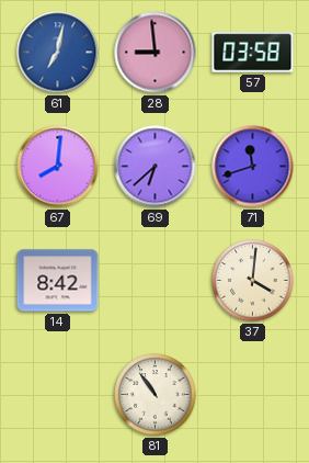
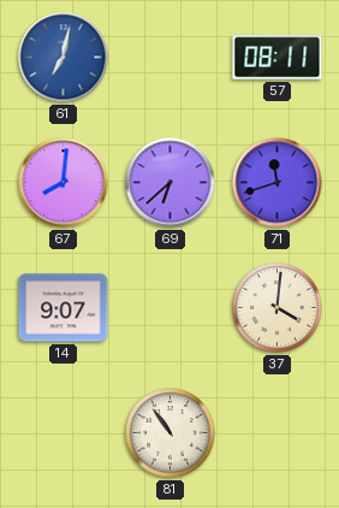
28: 8:59 -> none (156, 53)
57: 03:58 -> 08:11 (278, 58)
14: 8:42 -> 9:07 (64, 308)
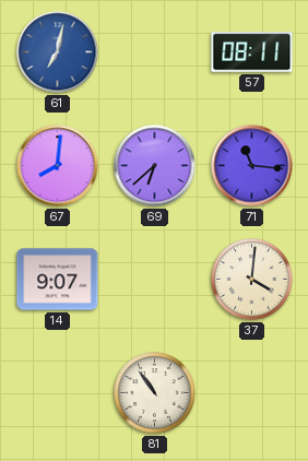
71: 11:42 -> 11:16 (252, 166)
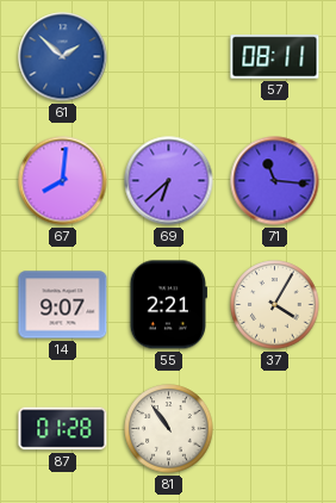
61: 7:02 -> 1:52 (63, 57)
55: none -> 2:21 (168, 305)
37: 4:01 -> 4:05 (275, 305)
87: none -> 01:28 (63, 429)
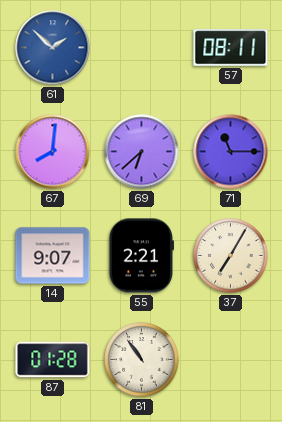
71: 11:16 -> 11:15 (231, 152)
37: 4:05 -> 7:05 (231, 256)
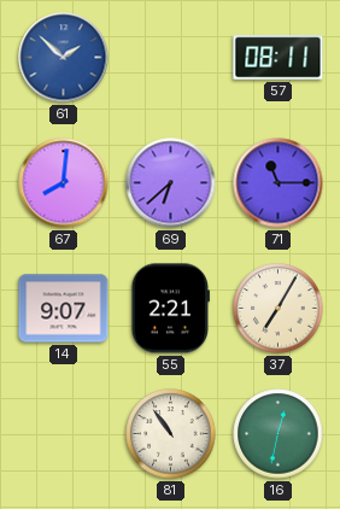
87: 01:28 -> none (53, 360)
16: none -> 12:32 (279, 434)
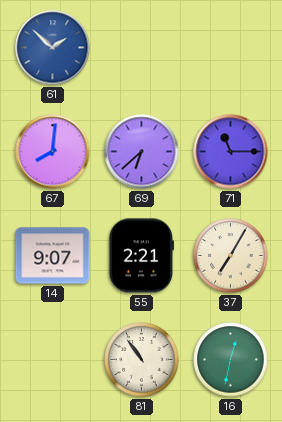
57: 08:11 -> none (279, 58)
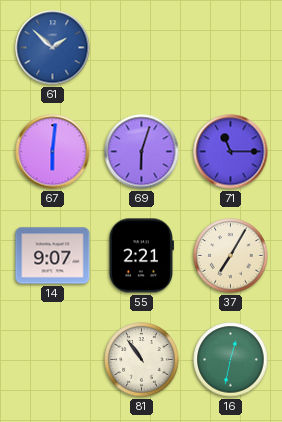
67: 8:01 -> 6:01 (53, 152)
69: 6:38 -> 6:03 (142, 152)
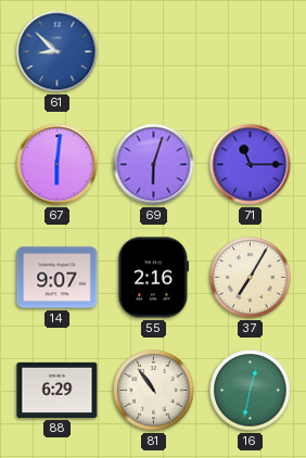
61: 1:52 -> 8:52 (58, 52)
55: 2:21 -> 2:16 (153, 278)
88: none -> 6:29 (58, 390)
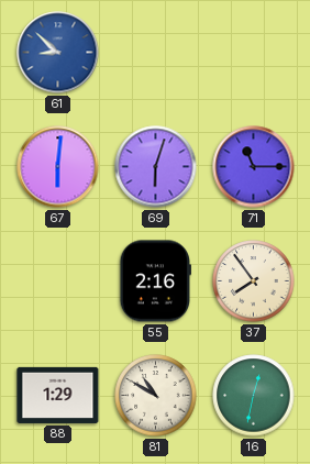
14: 9:07 -> none (58, 278)
37: 7:05 -> 7:54 (254, 281)
88: 6:29 -> 1:29 (58, 395)
81: 10:54 -> 10:50 (156, 396)
